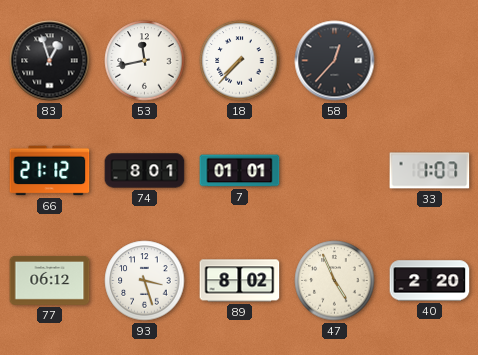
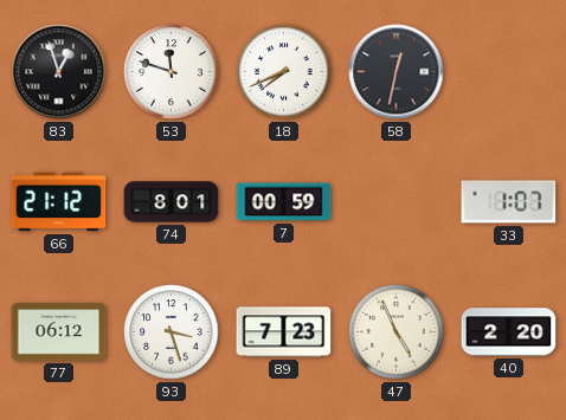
53: 11:43 -> 11:48 (172, 72)
18: 7:37 -> 7:41 (284, 72)
58: 12:37 -> 12:32 (397, 72)
7: 01:01 -> 00:59 (284, 202)
89: 8:02 -> 7:23 (284, 332)
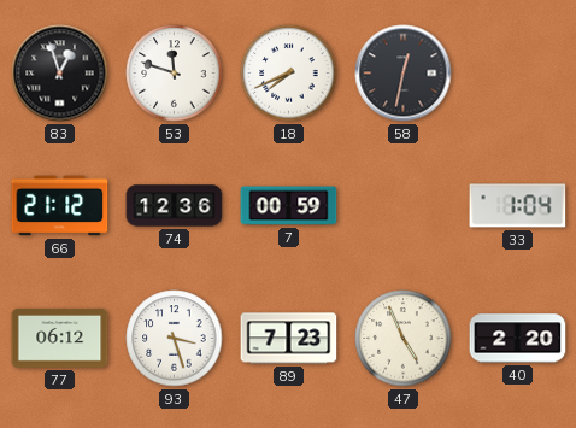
74: 8:01 -> 12:36 (175, 206)
33: 1:07 -> 1:04 (518, 206)
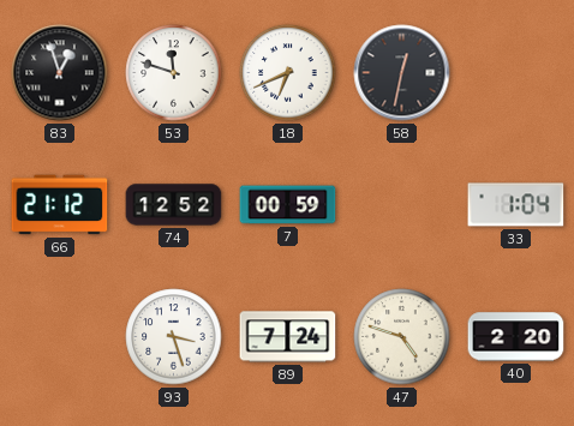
18: 7:41 -> 6:41 (288, 73)
74: 12:36 -> 12:52 (174, 205)
77: 06:12 -> none (60, 338)
89: 7:23 -> 7:24 (288, 337)
47: 4:56 -> 4:48 (402, 337)
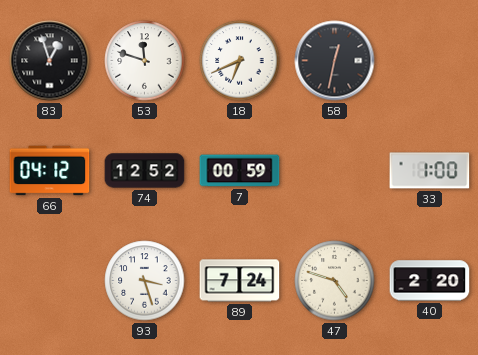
66: 21:12 -> 04:12 (50, 171)
33: 1:04 -> 1:00 (430, 171)
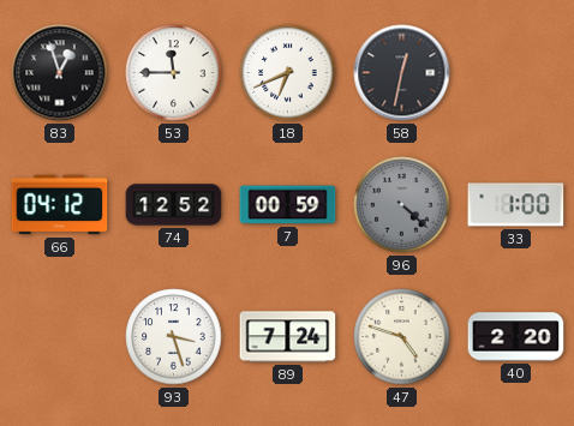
53: 11:48 -> 11:45 (174, 73)
96: none -> 4:22 (402, 205)
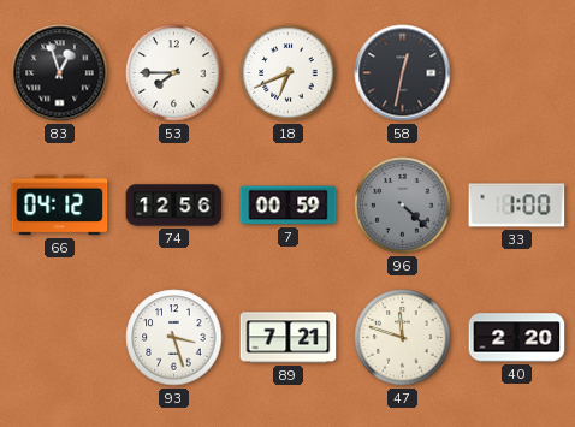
53: 11:45 -> 7:45 (174, 73)
74: 12:52 -> 12:56 (174, 206)
89: 7:24 -> 7:21 (289, 338)
47: 4:48 -> 11:48 (403, 338)
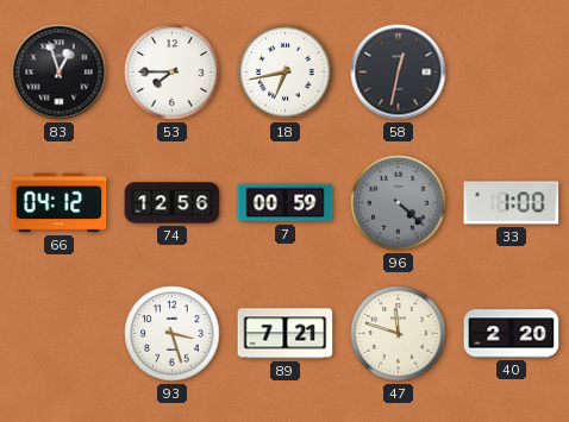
18: 6:41 -> 6:43 (286, 73)
